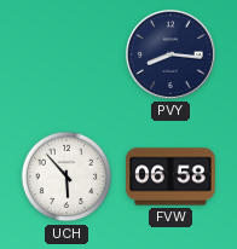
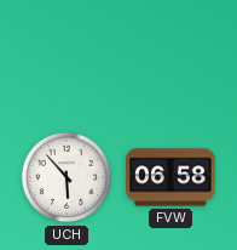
PVY: 8:16 -> none (170, 54)
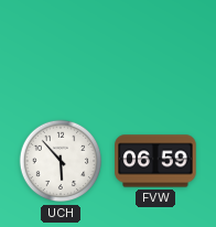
FVW: 06:58 -> 06:59 (155, 161)
